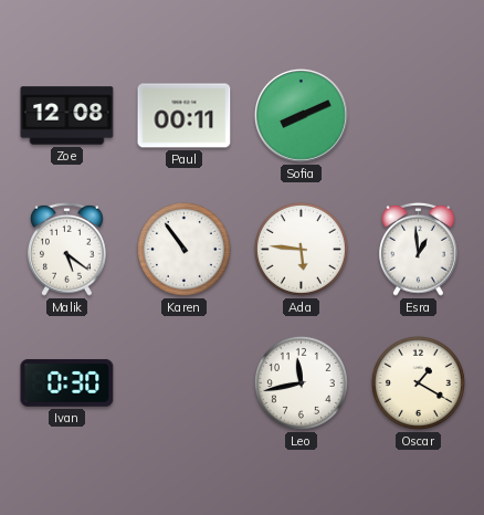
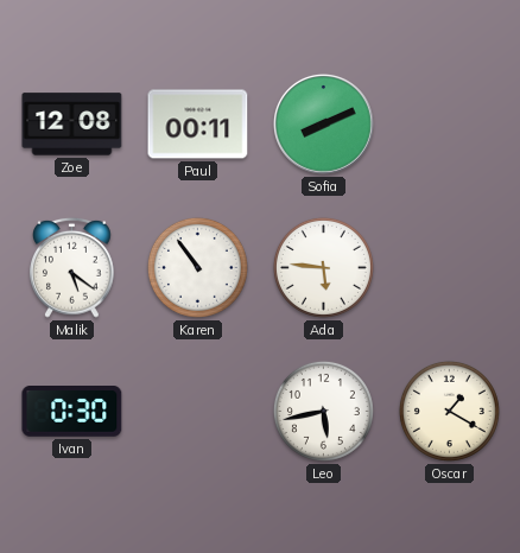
Esra: 12:59 -> none (419, 249)
Leo: 11:43 -> 5:43 (323, 411)
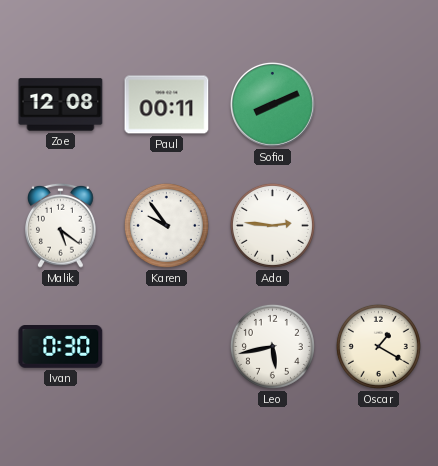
Karen: 10:54 -> 9:54 (166, 225)
Ada: 5:46 -> 2:46 (272, 225)
